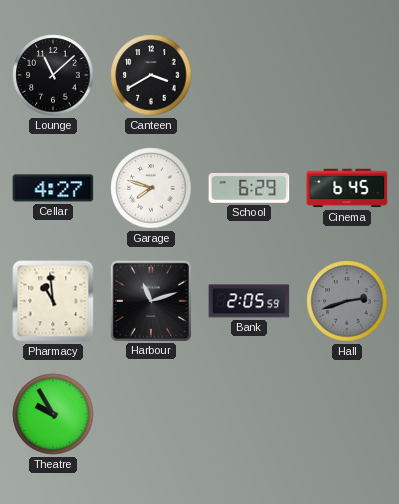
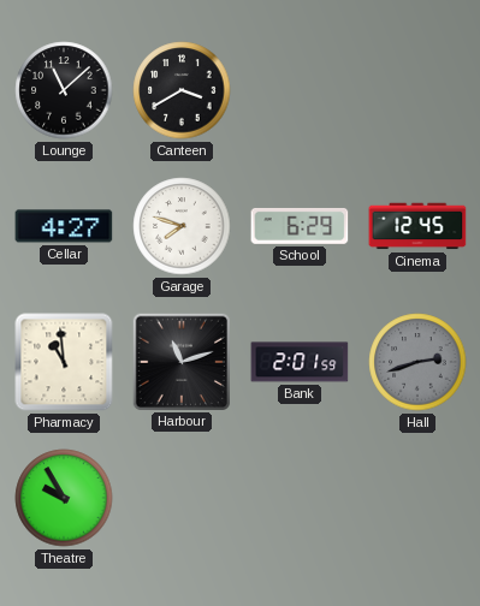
Cinema: 6:45 -> 12:45 (417, 226)
Bank: 2:05 -> 2:01 (300, 362)
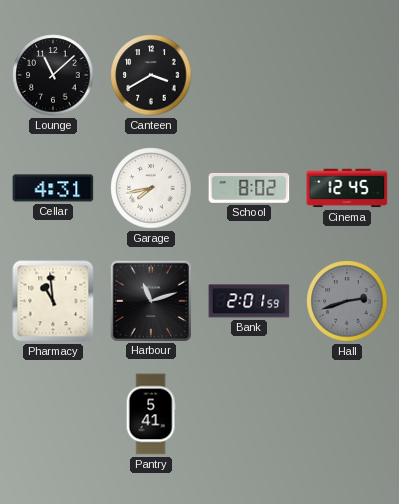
Cellar: 4:27 -> 4:31 (53, 188)
Garage: 7:48 -> 7:43 (151, 188)
School: 6:29 -> 8:02 (249, 188)
Theatre: 9:55 -> none (64, 498)
Pantry: none -> 5:41 (151, 414)
